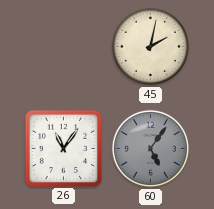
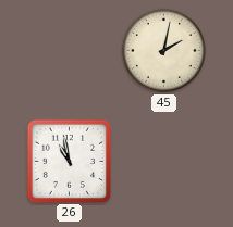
26: 11:06 -> 10:58 (69, 161)
60: 5:06 -> none (150, 148)
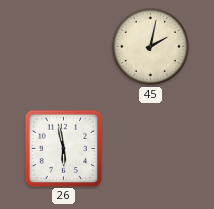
26: 10:58 -> 5:58 (63, 148)
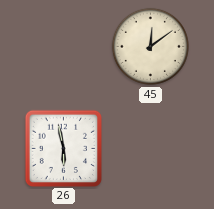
45: 2:02 -> 12:09 (150, 46)
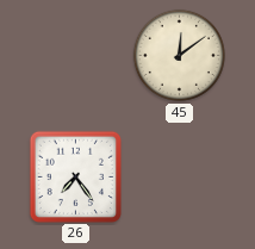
26: 5:58 -> 7:24 (75, 176)
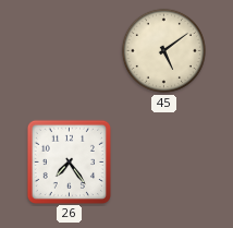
45: 12:09 -> 5:09 (163, 50)
